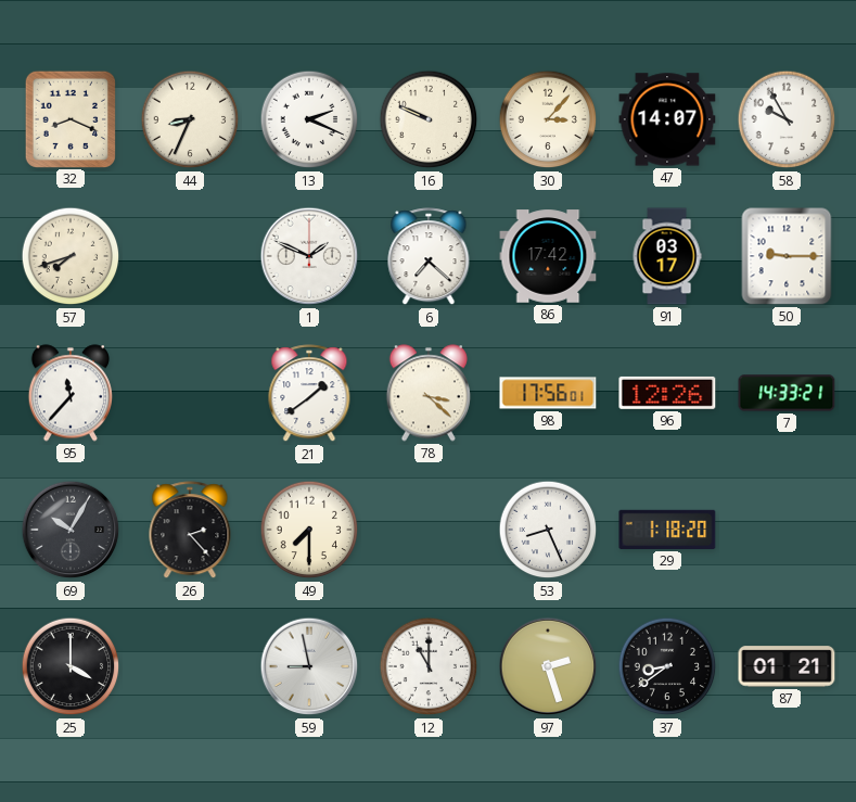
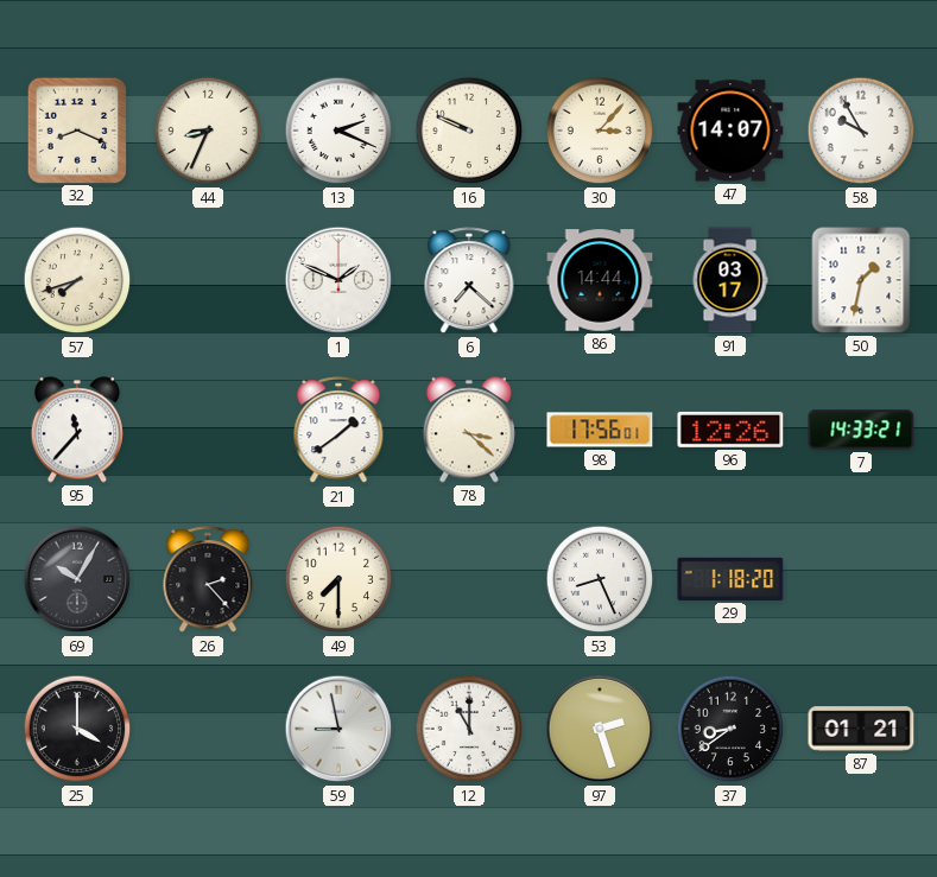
86: 17:42 -> 14:44 (600, 280)
50: 9:15 -> 1:32 (861, 280)
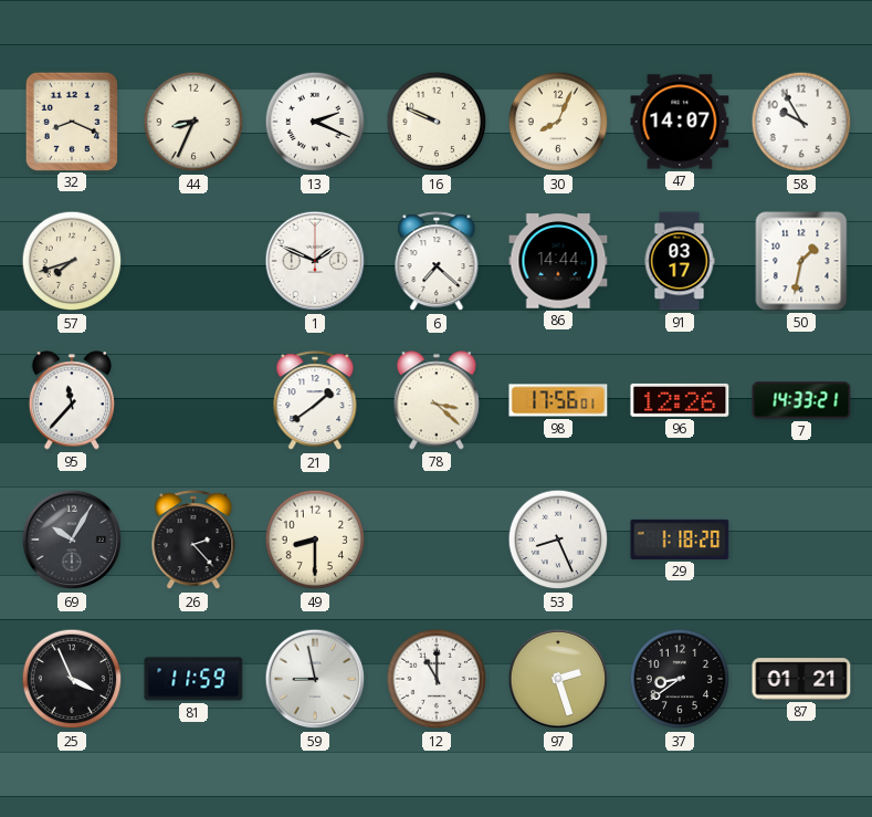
30: 3:07 -> 8:04 (558, 122)
49: 7:30 -> 8:30 (315, 540)
25: 4:00 -> 3:56 (72, 679)
81: none -> 11:59 (193, 679)
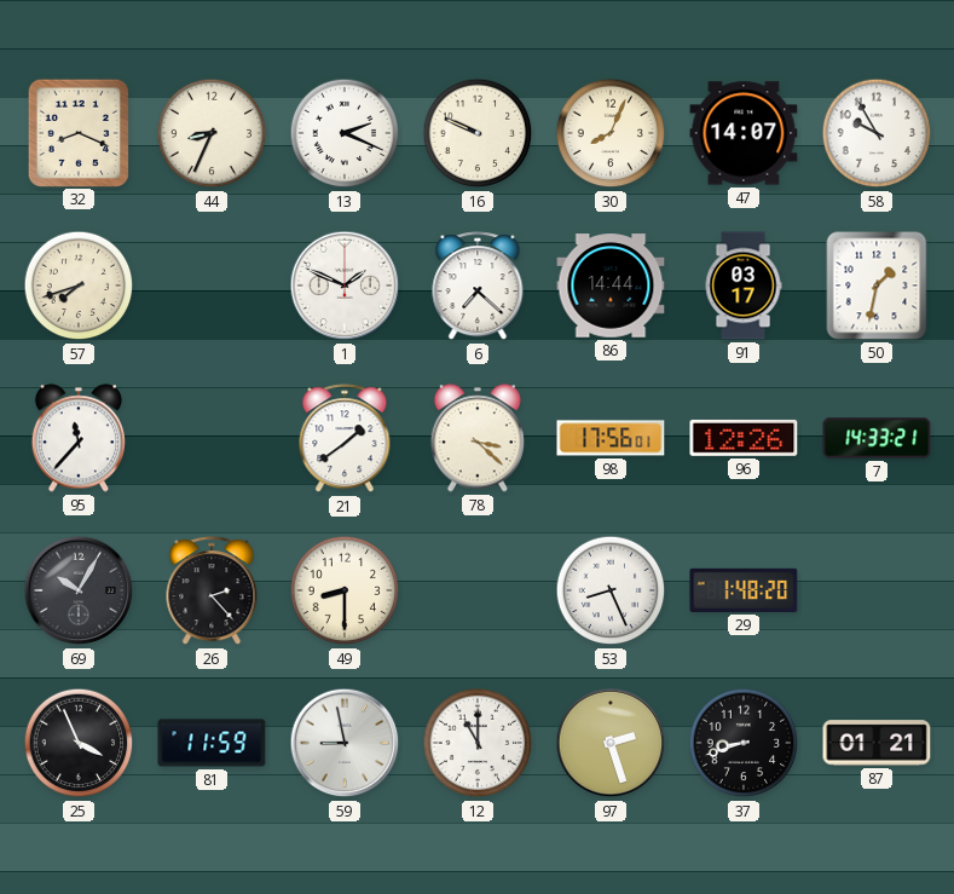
29: 1:18 -> 1:48 (744, 590)
37: 8:39 -> 8:42 (744, 743)
